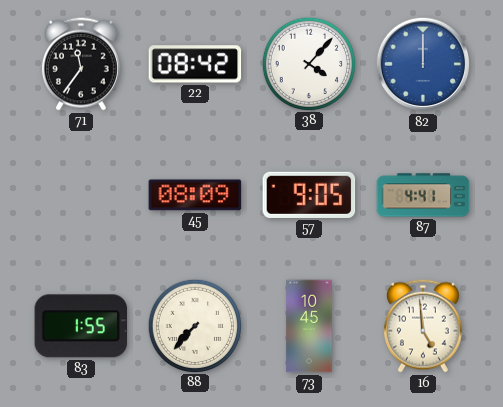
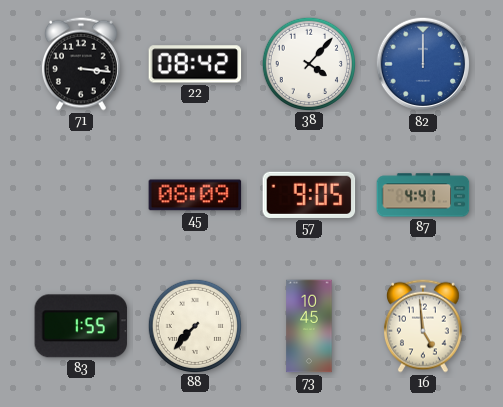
71: 11:36 -> 3:16 (81, 64)
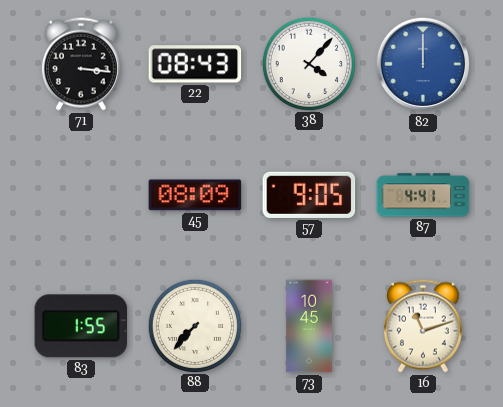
22: 08:42 -> 08:43 (195, 64)
16: 4:59 -> 11:12 (423, 326)
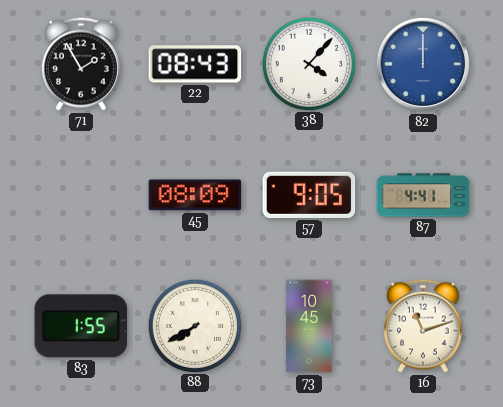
71: 3:16 -> 1:55 (81, 64)
88: 7:37 -> 7:40 (194, 325)
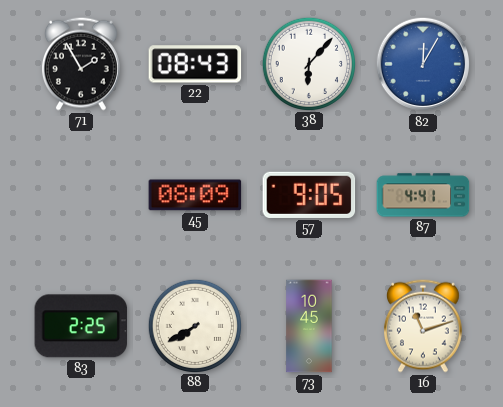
38: 4:07 -> 6:07 (308, 63)
82: 12:00 -> 12:05 (423, 64)
83: 1:55 -> 2:25 (81, 326)
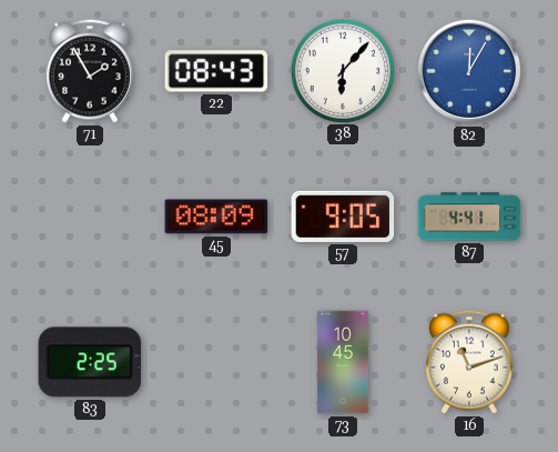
88: 7:40 -> none (194, 325)
